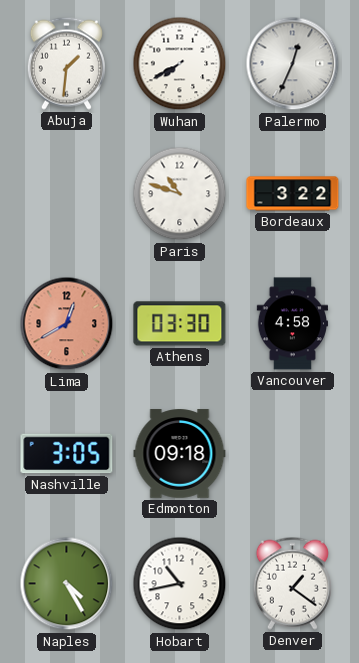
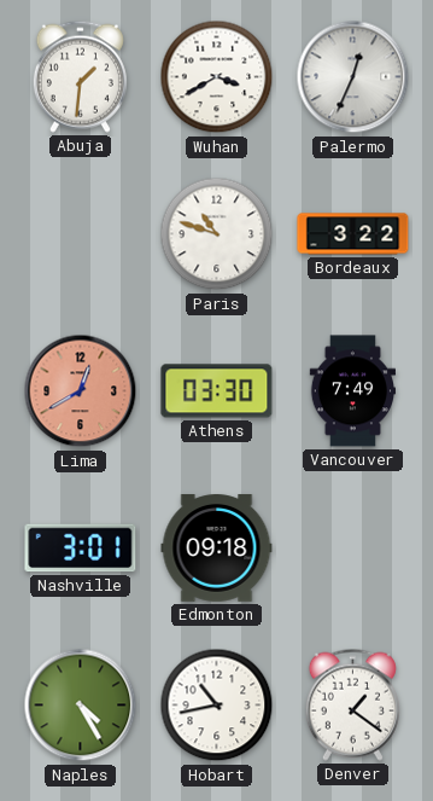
Wuhan: 7:40 -> 3:40 (217, 77)
Vancouver: 4:58 -> 7:49 (352, 391)
Nashville: 3:05 -> 3:01 (81, 548)
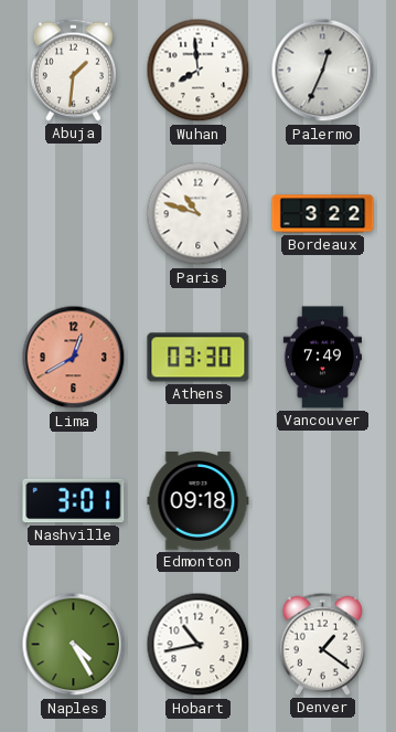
Wuhan: 3:40 -> 7:59 (199, 71)
